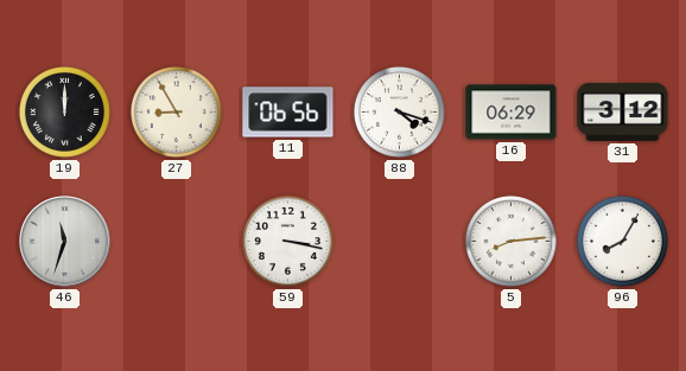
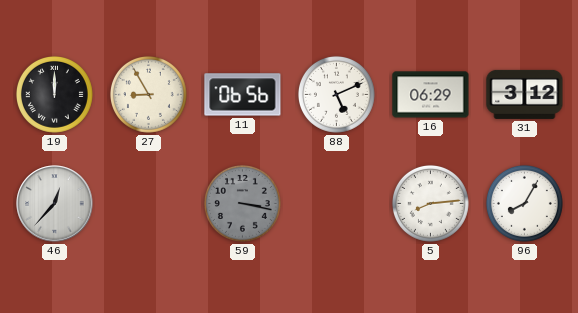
88: 4:18 -> 5:11 (336, 94)
46: 11:33 -> 12:37 (55, 204)
59 dial: white -> grey (242, 203)
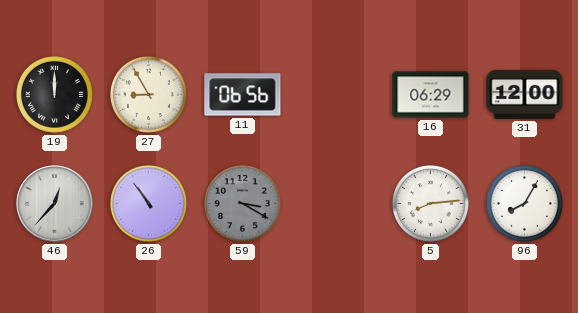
88: 5:11 -> none (336, 94)
31: 3:12 -> 12:00 (525, 94)
26: none -> 10:54 (148, 203)
59: 3:17 -> 3:20 (242, 203)
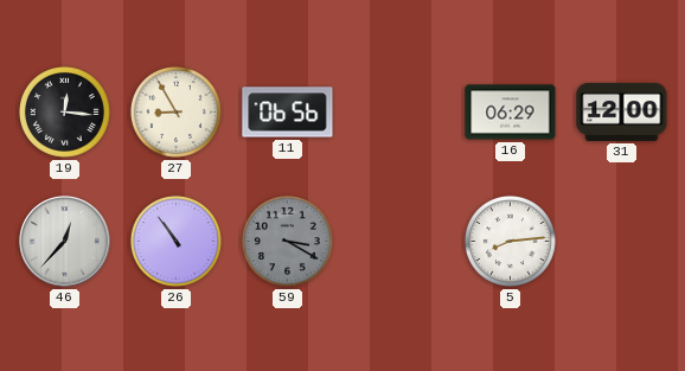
19: 12:00 -> 12:16 (64, 111)
96: 8:05 -> none (524, 203)
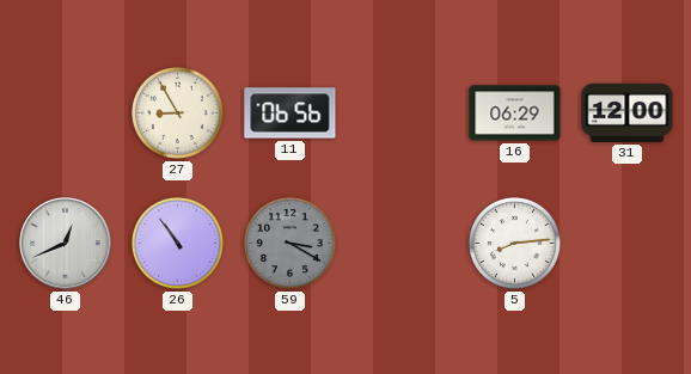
19: 12:16 -> none (64, 111)
46: 12:37 -> 12:41 (66, 244)
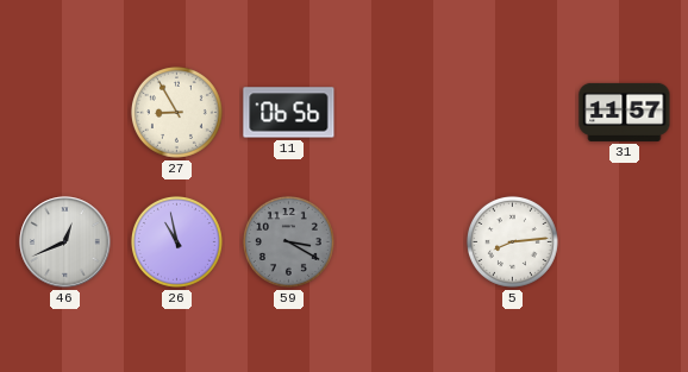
16: 06:29 -> none (515, 114)
31: 12:00 -> 11:57 (625, 112)
26: 10:54 -> 10:58 (176, 241)
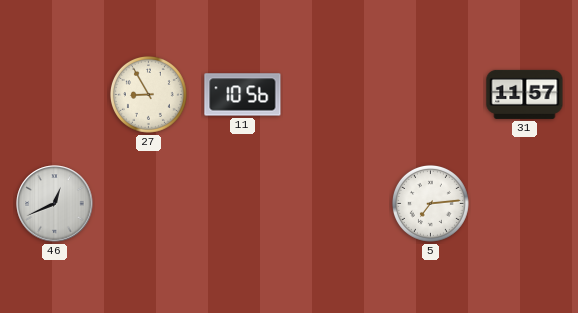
11: 06:56 -> 10:56 (243, 95)
26: 10:58 -> none (176, 241)
59: 3:20 -> none (288, 241)
5: 8:14 -> 7:14 (430, 203)
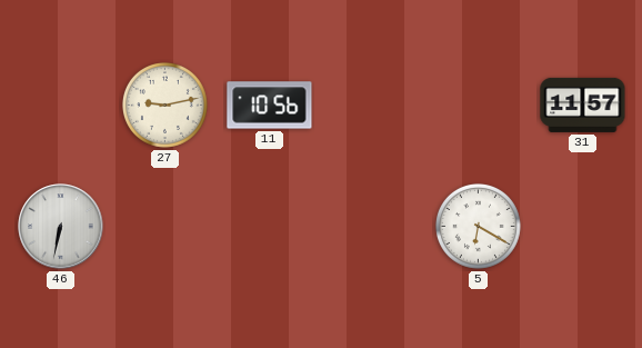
27: 8:55 -> 9:13 (164, 105)
46: 12:41 -> 6:32 (61, 227)
5: 7:14 -> 6:20 (478, 226)
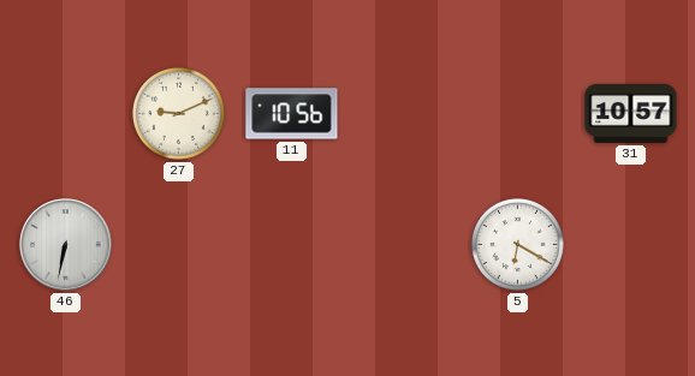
27: 9:13 -> 9:11 (178, 113)
31: 11:57 -> 10:57 (631, 113)
